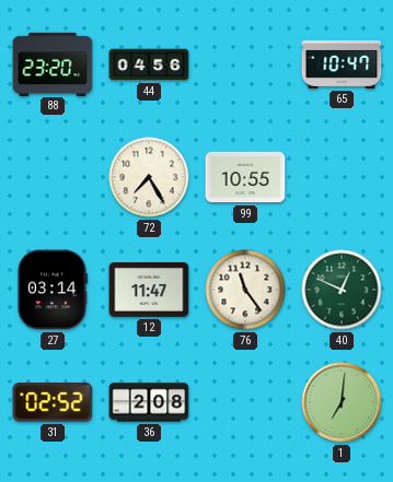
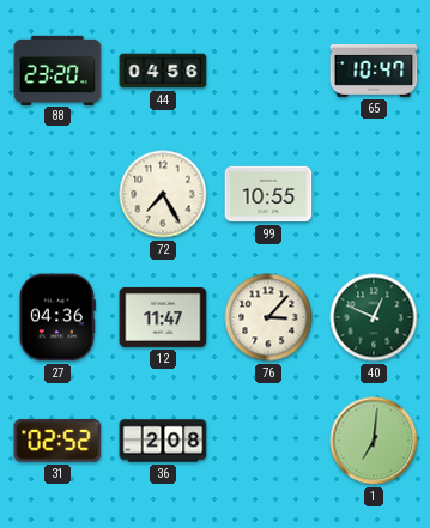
27: 03:14 -> 04:36 (57, 317)
76: 11:24 -> 3:07 (268, 317)
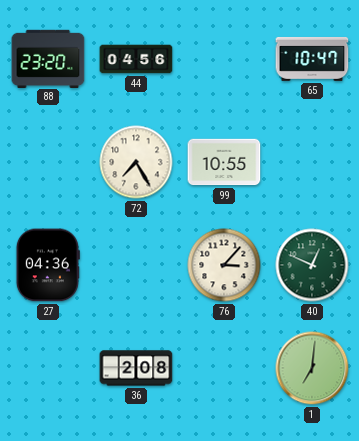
12: 11:47 -> none (163, 317)
31: 02:52 -> none (57, 441)
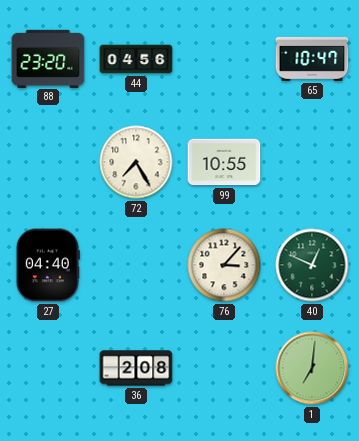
27: 04:36 -> 04:40 (48, 265)
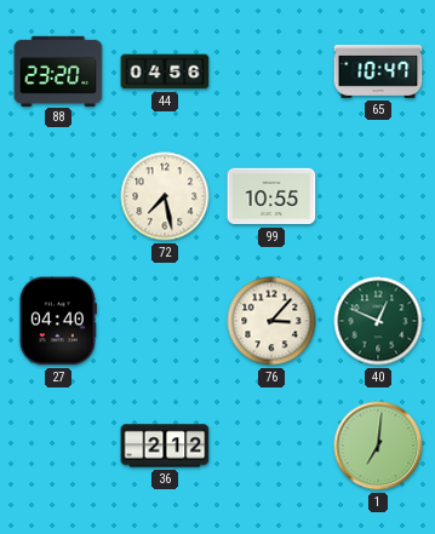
72: 7:25 -> 7:28 (165, 196)
36: 2:08 -> 2:12 (165, 446)
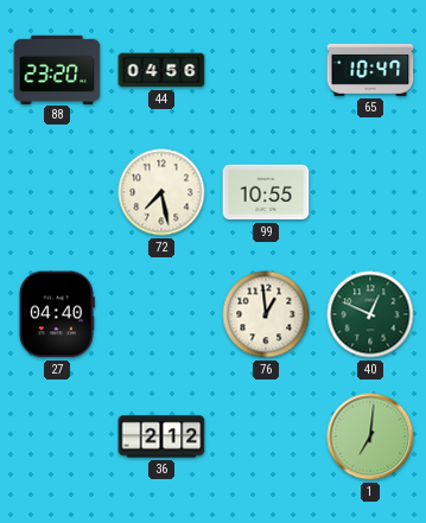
76: 3:07 -> 12:59 (266, 314)
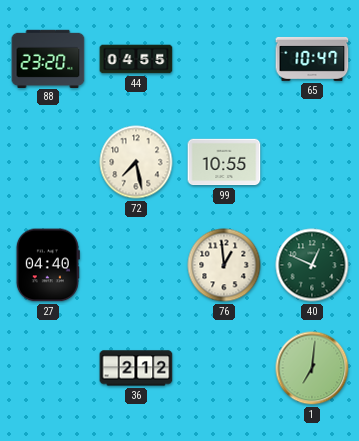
44: 04:56 -> 04:55 (136, 59)
